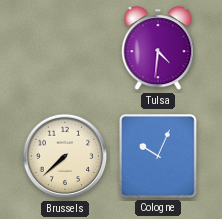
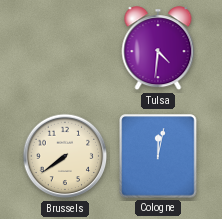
Brussels: 7:38 -> 7:39 (65, 156)
Cologne: 10:04 -> 12:02 (158, 156)
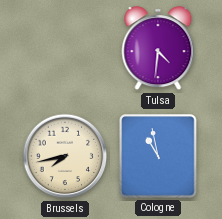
Brussels: 7:39 -> 7:43 (65, 156)
Cologne: 12:02 -> 10:58 (158, 156)
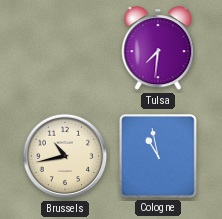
Tulsa: 4:31 -> 7:31 (158, 49)
Brussels: 7:43 -> 10:43 (65, 156)
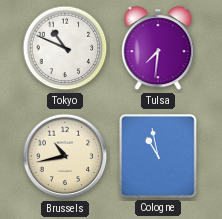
Tokyo: none -> 10:49 (65, 48)
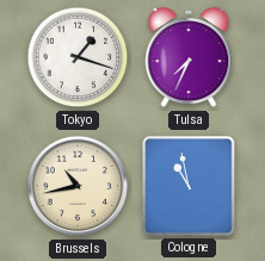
Tokyo: 10:49 -> 1:18 (78, 57)
Tulsa: 7:31 -> 7:34 (189, 58)
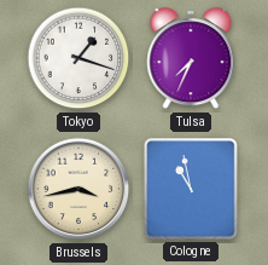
Brussels: 10:43 -> 3:43 (78, 189)
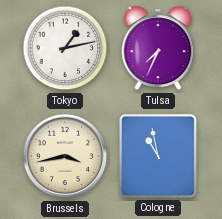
Tokyo: 1:18 -> 1:13 (65, 48)
